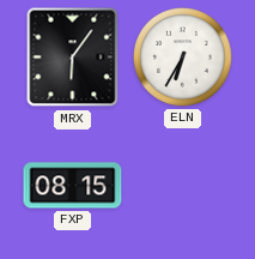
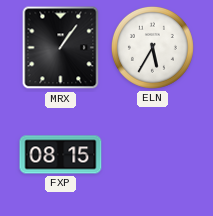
MRX: 6:06 -> 1:06 (61, 48)
ELN: 6:35 -> 5:35 (152, 47)
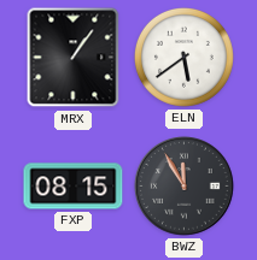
ELN: 5:35 -> 5:39 (183, 57)
BWZ: none -> 11:55 (185, 187)
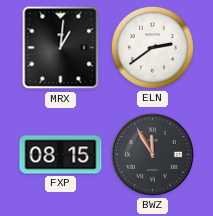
MRX: 1:06 -> 1:01 (61, 48)
ELN: 5:39 -> 2:39 (152, 47)
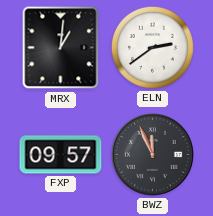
FXP: 08:15 -> 09:57 (61, 155)
BWZ: 11:55 -> 11:56 (153, 155)
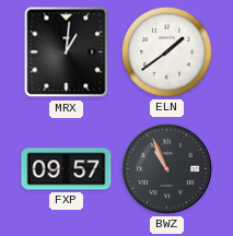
ELN: 2:39 -> 1:39 (166, 51)
BWZ: 11:56 -> 10:56 (167, 169)
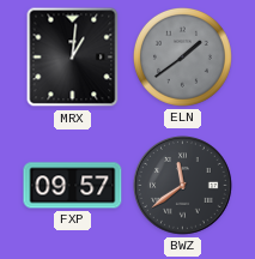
ELN dial: white -> grey (182, 56)
BWZ: 10:56 -> 11:39 (183, 186)
